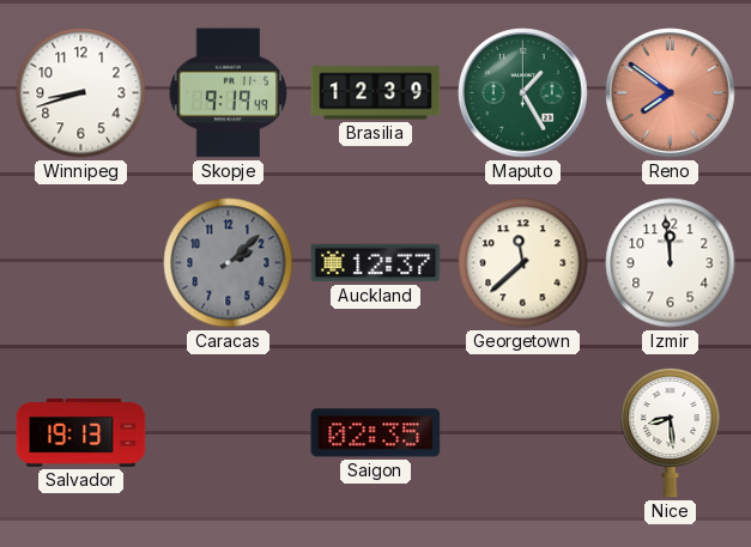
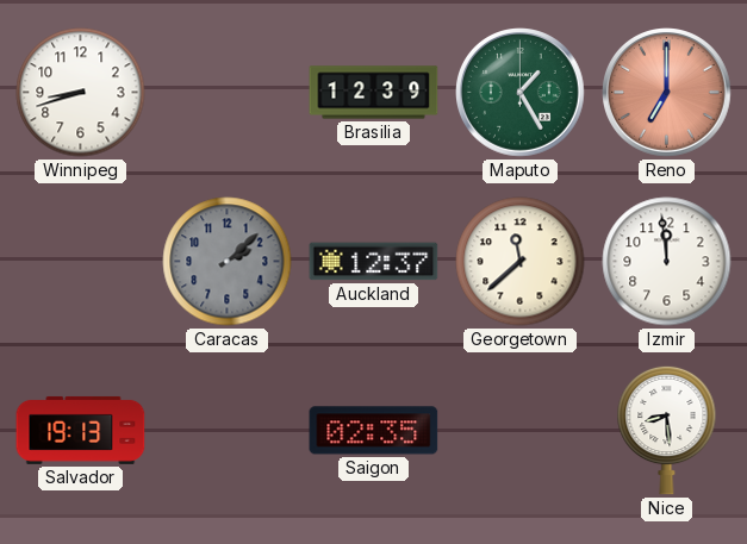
Skopje: 9:19 -> none (229, 93)
Reno: 7:51 -> 7:00 (667, 93)
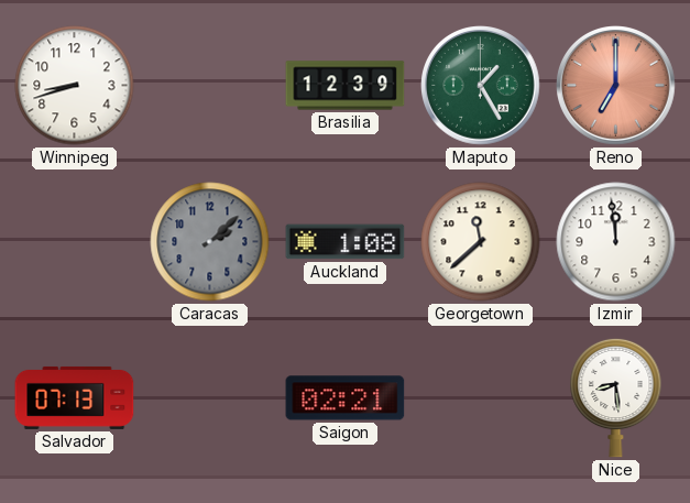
Auckland: 12:37 -> 1:08 (346, 242)
Salvador: 19:13 -> 07:13 (75, 397)
Saigon: 02:35 -> 02:21 (346, 398)
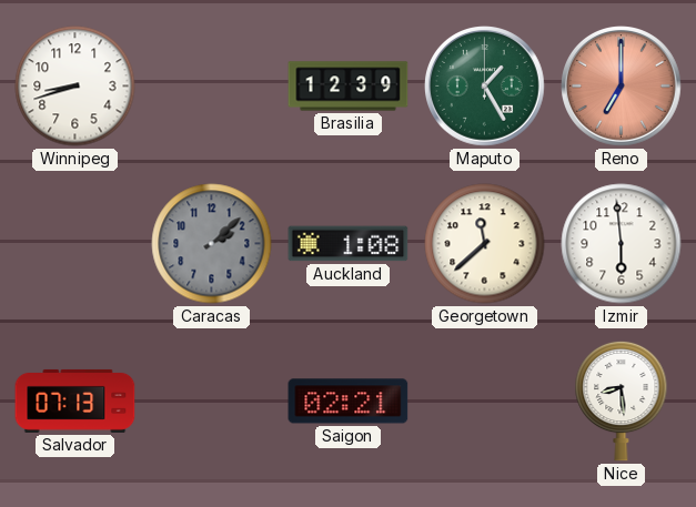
Izmir: 11:59 -> 5:59 (622, 244)
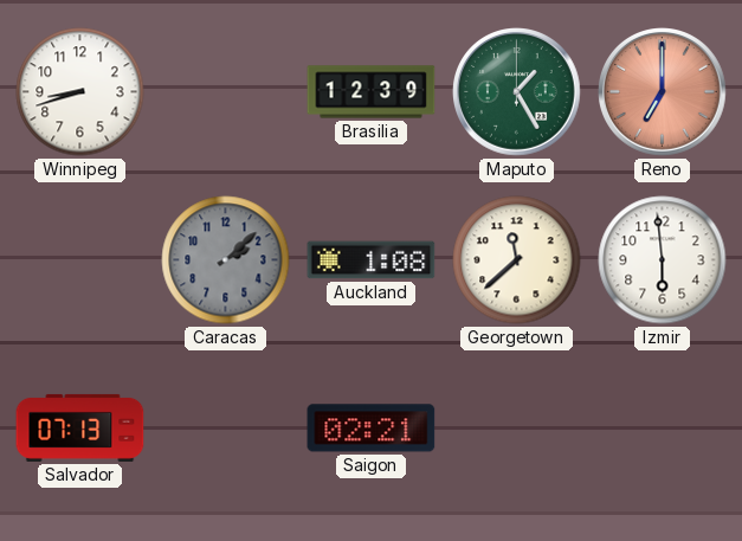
Nice: 8:29 -> none (622, 400)
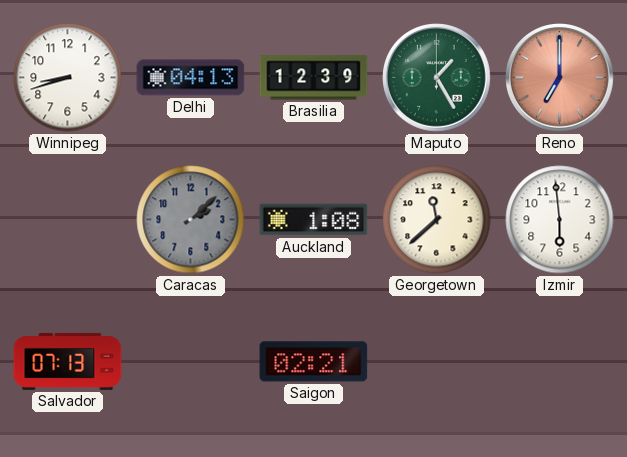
Delhi: none -> 04:13 (191, 78)
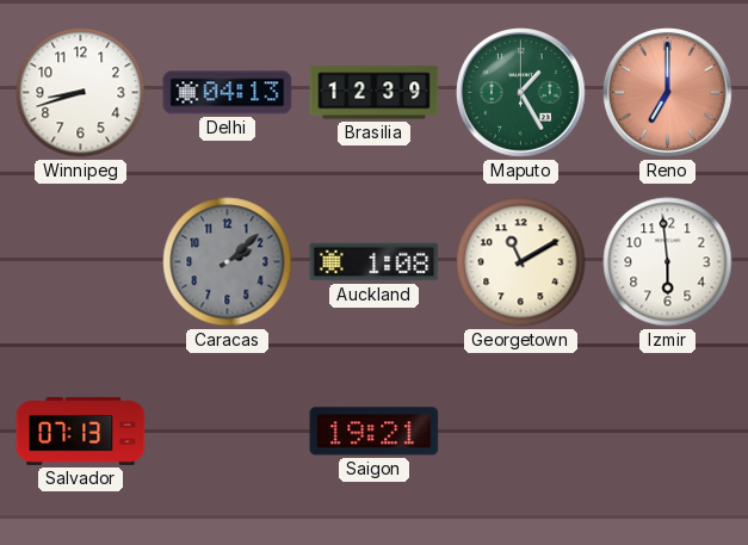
Georgetown: 11:38 -> 11:10 (521, 262)
Saigon: 02:21 -> 19:21 (375, 432)
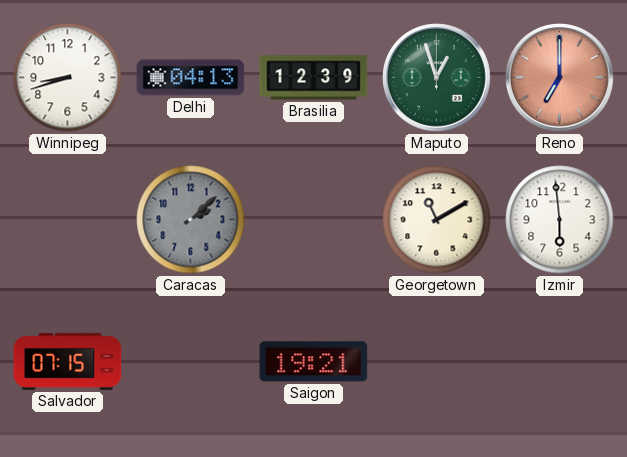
Maputo: 1:25 -> 12:57 (437, 78)
Auckland: 1:08 -> none (375, 262)
Salvador: 07:13 -> 07:15 (68, 361)
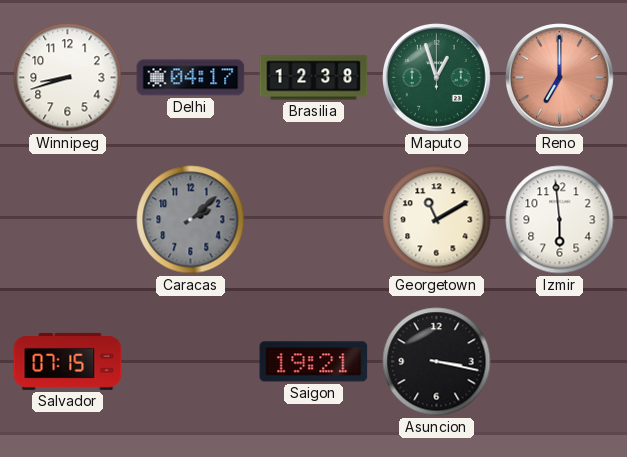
Delhi: 04:13 -> 04:17 (191, 78)
Brasilia: 12:39 -> 12:38 (314, 78)
Asuncion: none -> 3:17 (437, 362)
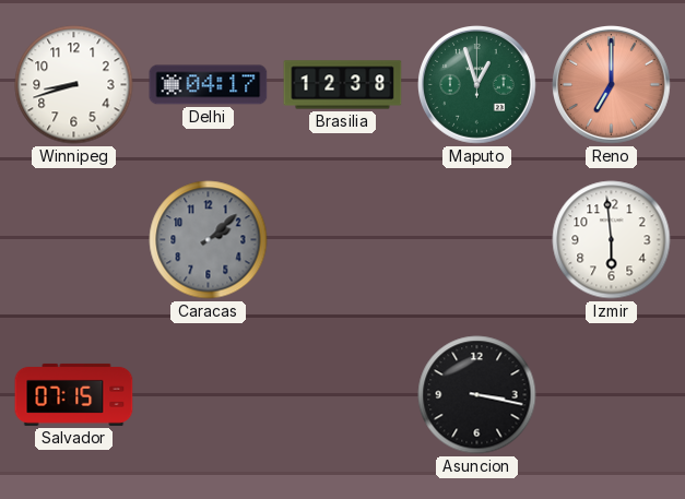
Georgetown: 11:10 -> none (437, 220)
Saigon: 19:21 -> none (314, 362)
